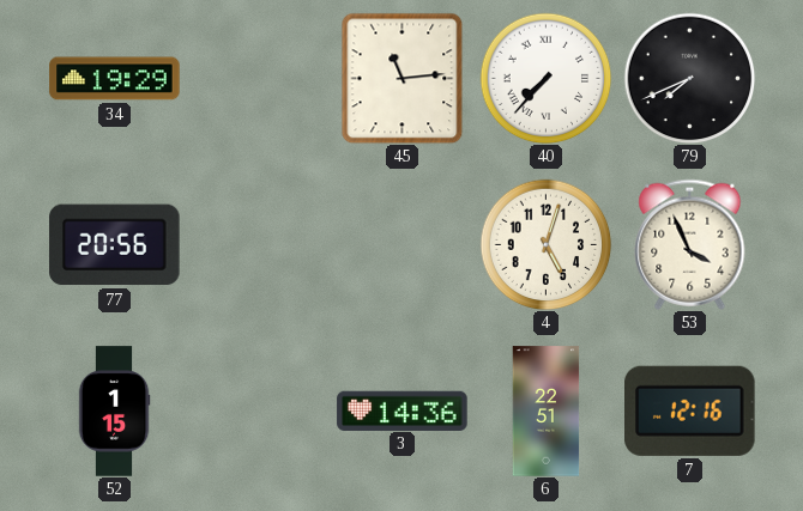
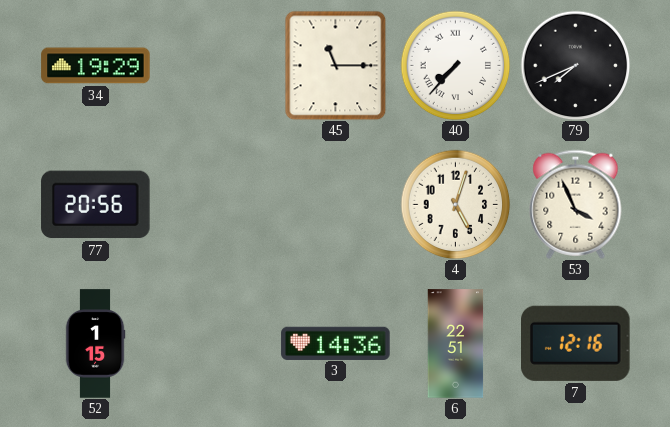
45: 11:14 -> 11:15 (336, 65)
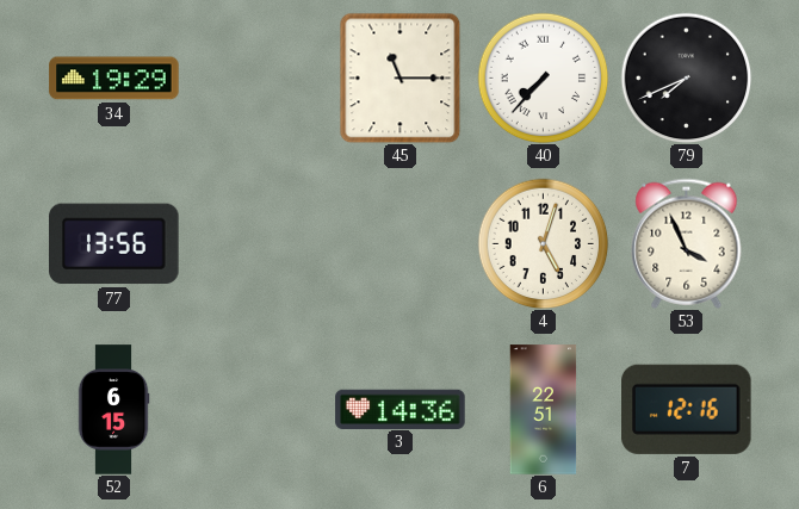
77: 20:56 -> 13:56 (114, 244)
52: 1:15 -> 6:15 (113, 410)
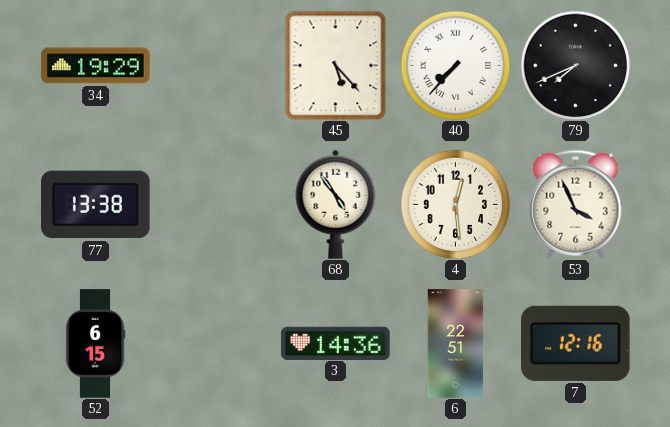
45: 11:15 -> 5:23 (336, 65)
77: 13:56 -> 13:38 (96, 205)
68: none -> 4:54 (336, 204)
4: 5:03 -> 12:29 (455, 204)
